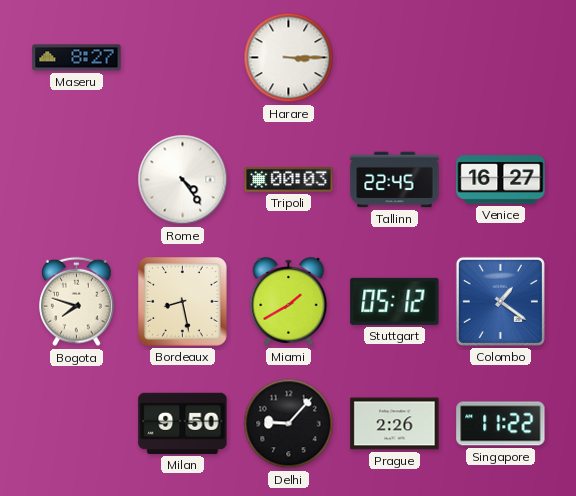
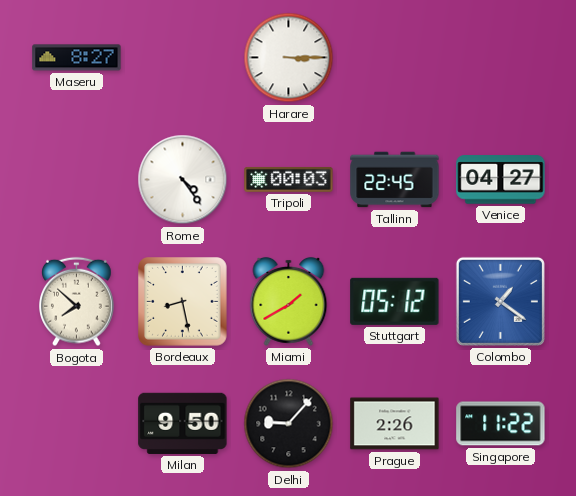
Venice: 16:27 -> 04:27 (501, 180)
Bogota: 7:48 -> 7:52 (77, 302)
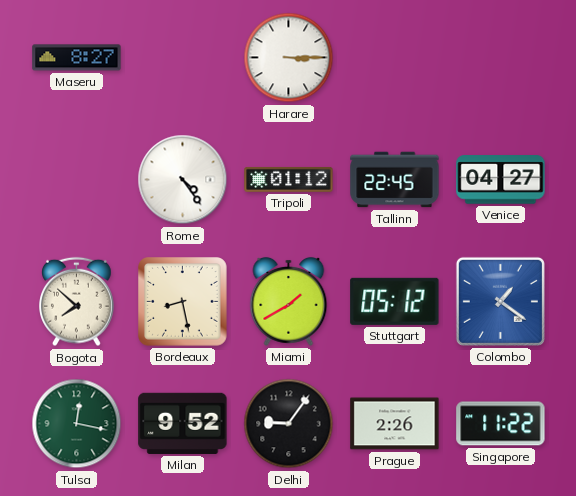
Tripoli: 00:03 -> 01:12 (289, 179)
Tulsa: none -> 12:17 (77, 424)
Milan: 9:50 -> 9:52 (183, 423)
Delhi: 9:07 -> 9:06 (289, 424)
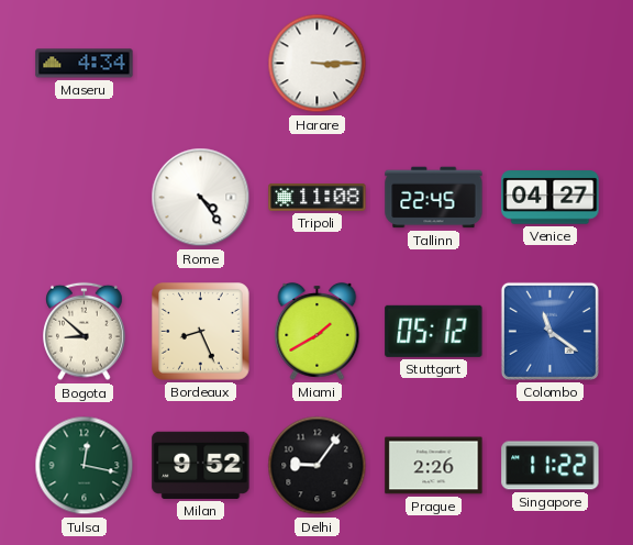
Maseru: 8:27 -> 4:34 (85, 64)
Tripoli: 01:12 -> 11:08 (318, 197)
Bogota: 7:52 -> 8:52 (85, 332)
Bordeaux: 8:28 -> 8:26 (201, 332)
Colombo: 1:21 -> 11:21 (549, 331)
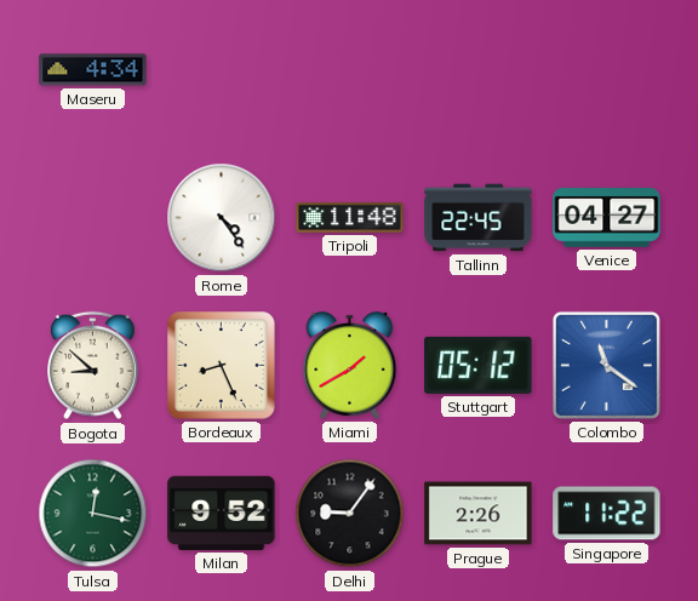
Harare: 3:15 -> none (318, 64)
Tripoli: 11:08 -> 11:48 (350, 217)
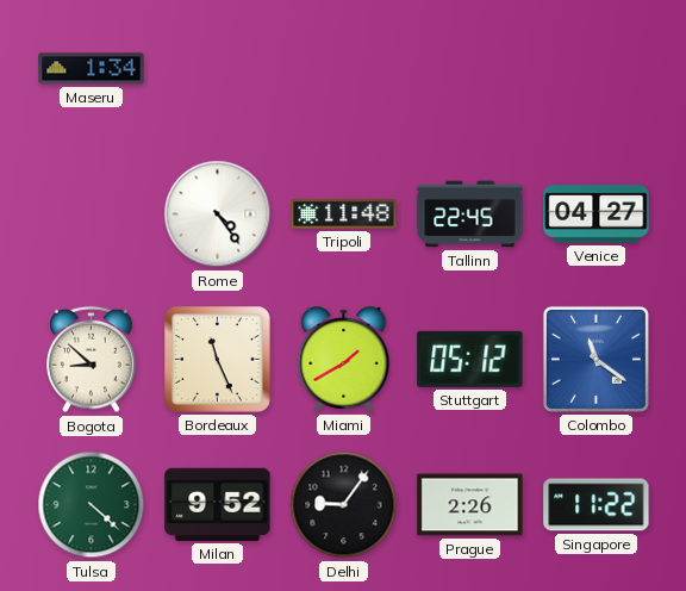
Maseru: 4:34 -> 1:34 (92, 69)
Bordeaux: 8:26 -> 11:26 (218, 360)
Tulsa: 12:17 -> 4:22 (92, 505)
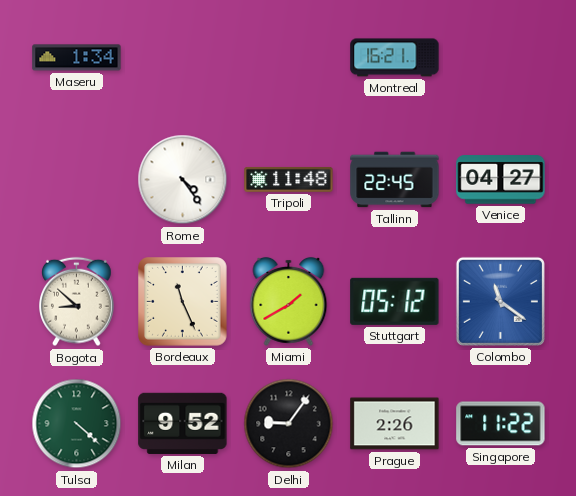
Montreal: none -> 16:21 (395, 58)
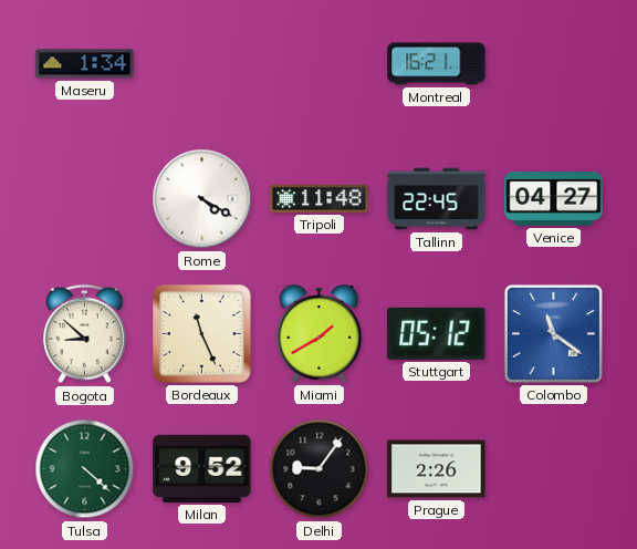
Rome: 4:24 -> 4:20 (202, 199)
Singapore: 11:22 -> none (501, 424)
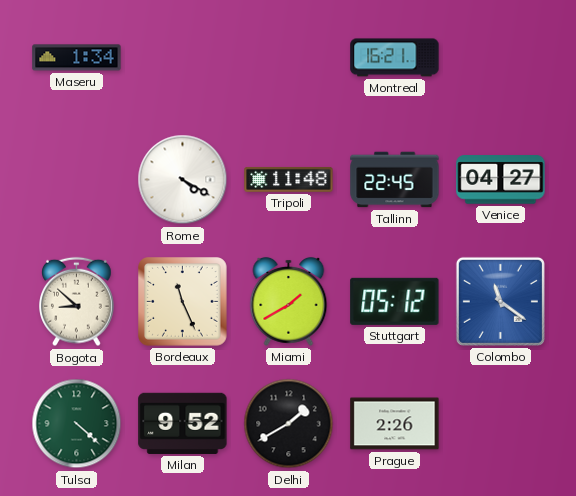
Delhi: 9:06 -> 1:40 (289, 424)
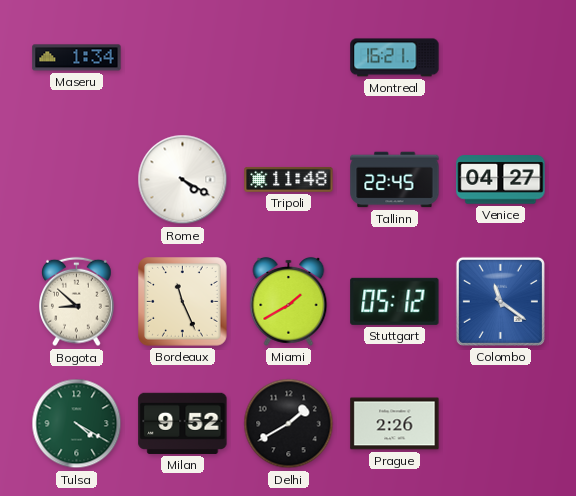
Tulsa: 4:22 -> 4:20 (77, 424)
